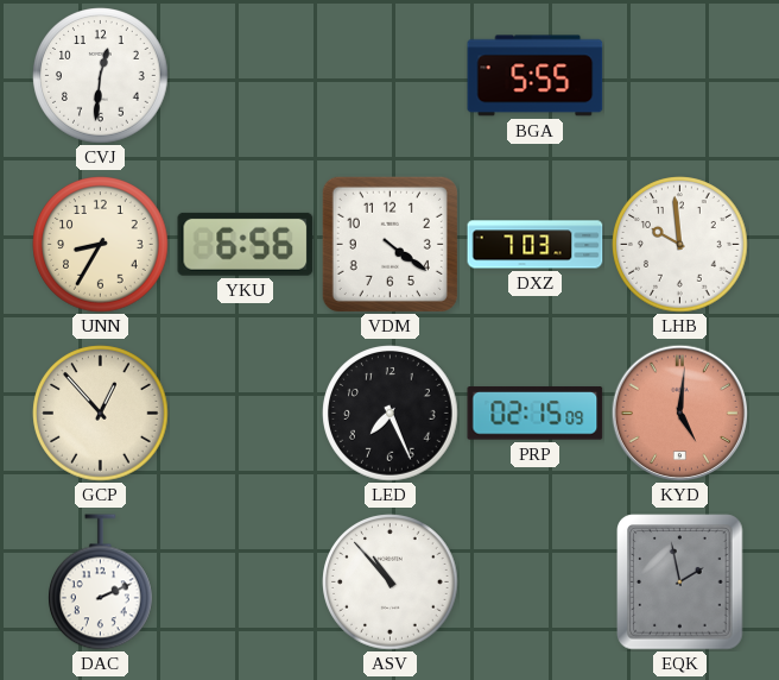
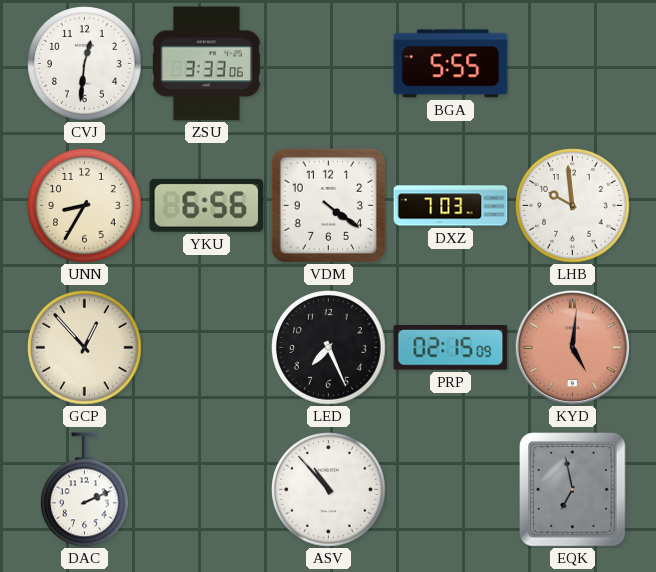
ZSU: none -> 3:33 (206, 64)
EQK: 1:58 -> 6:58 (573, 490)
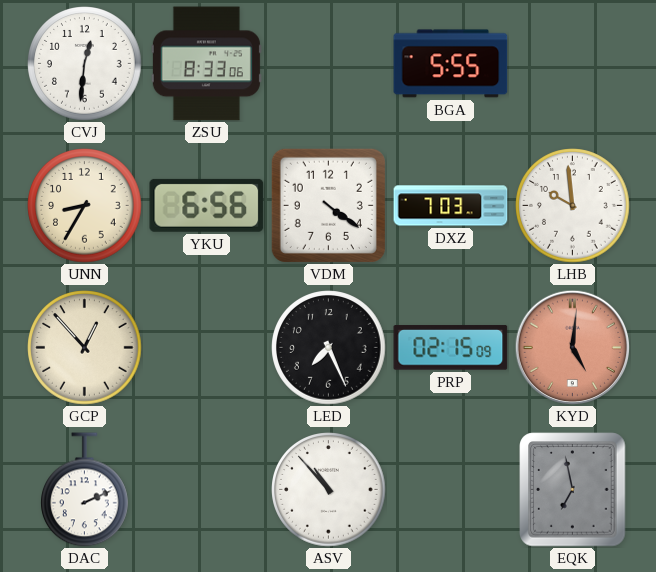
ZSU: 3:33 -> 8:33 (206, 64)
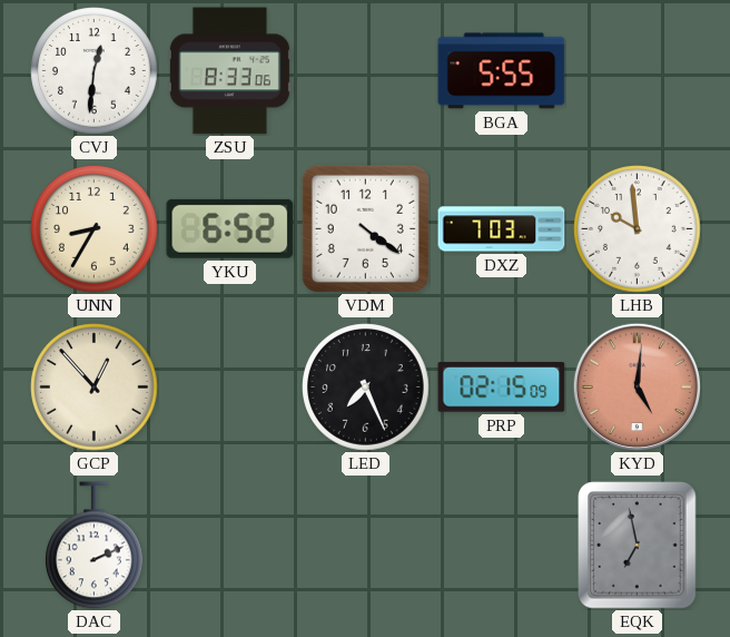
YKU: 6:56 -> 6:52 (230, 228)
ASV: 10:53 -> none (329, 490)
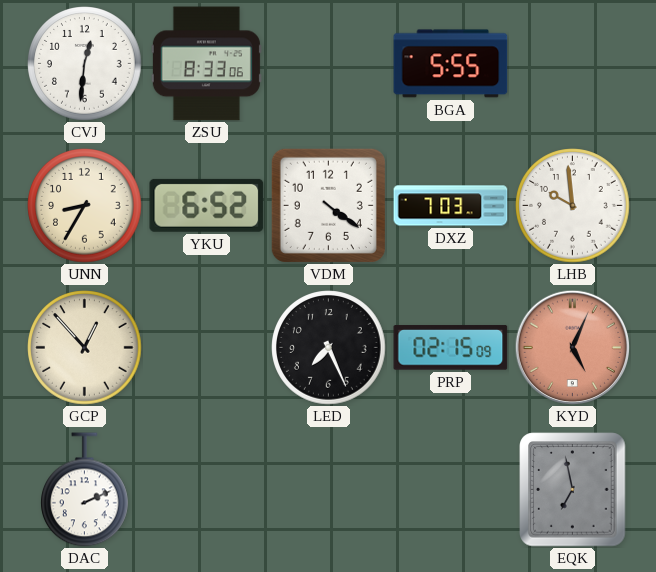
KYD: 5:01 -> 5:04 (572, 347)
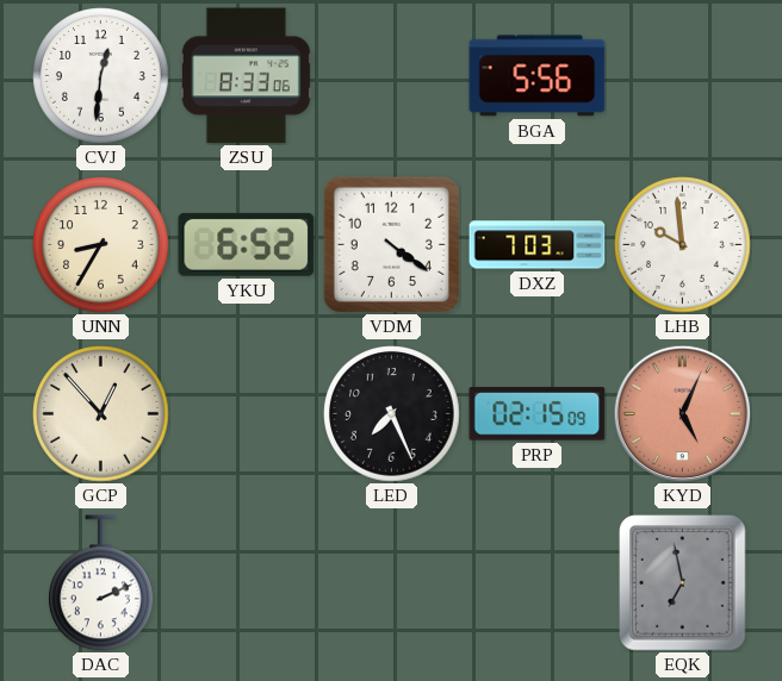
BGA: 5:55 -> 5:56 (538, 76)
